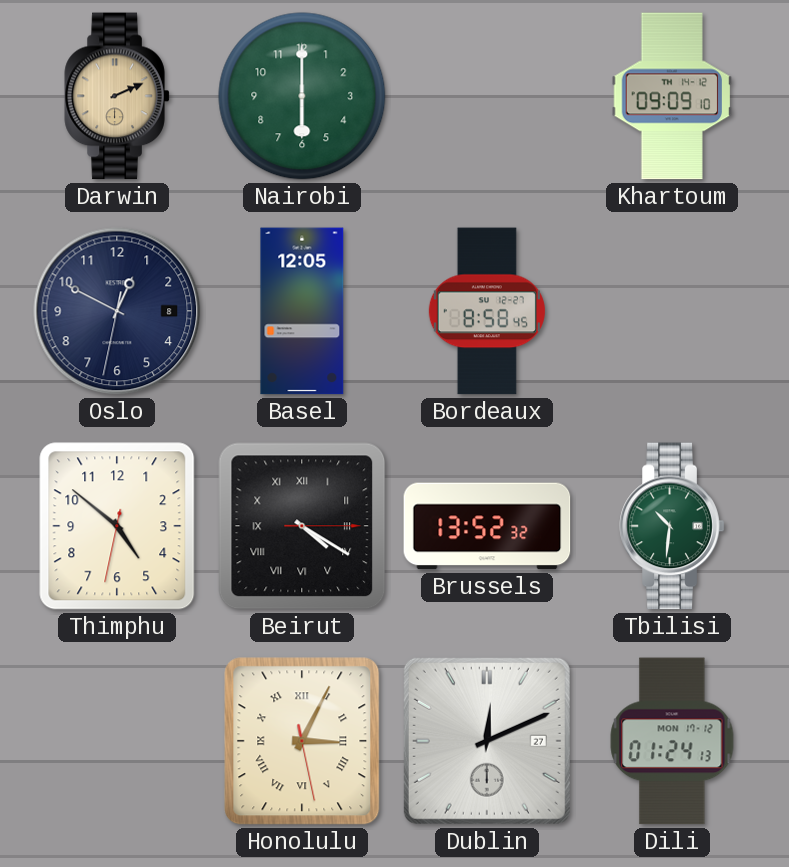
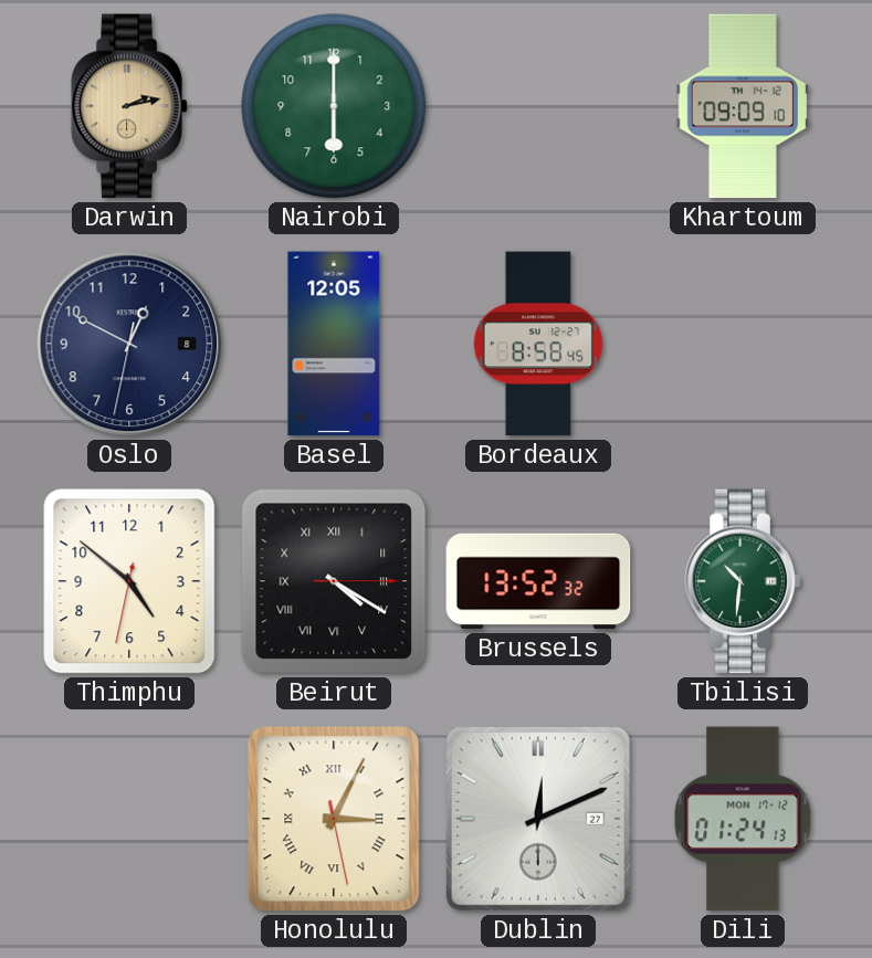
Darwin: 2:11 -> 2:13 (129, 106)
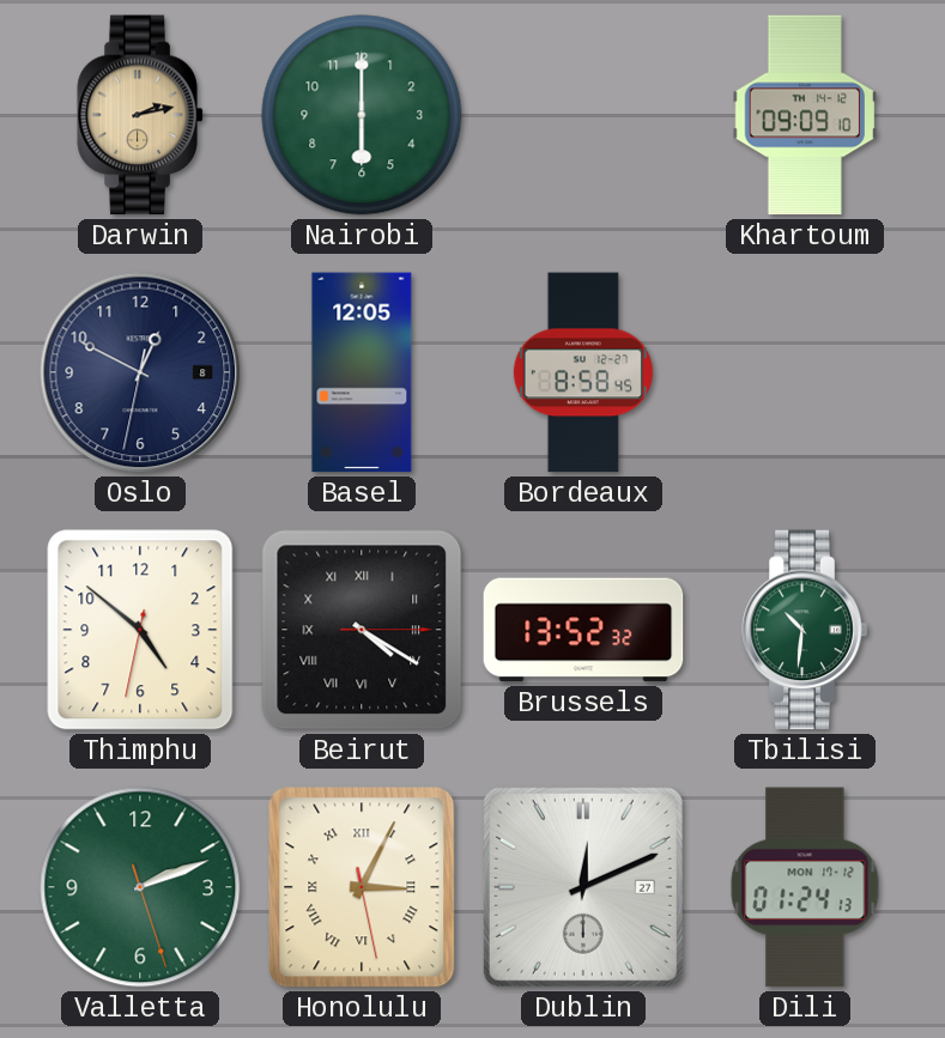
Valletta: none -> 2:11 (140, 887)
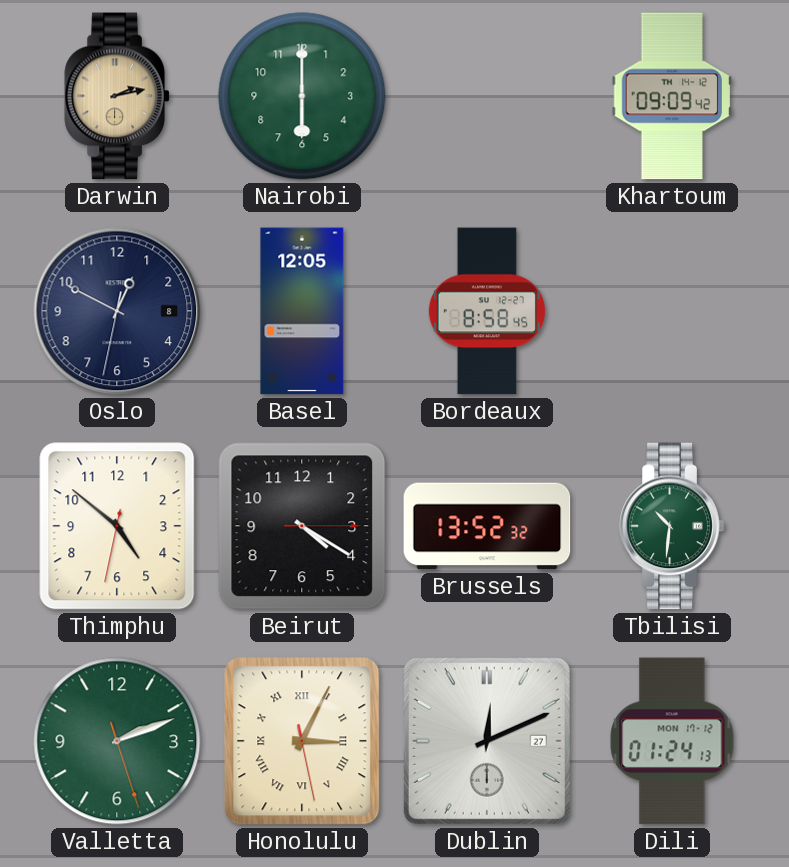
Khartoum: 09:09:10 -> 09:09:42 (672, 96)
Beirut numerals: Roman -> Arabic (302, 526)
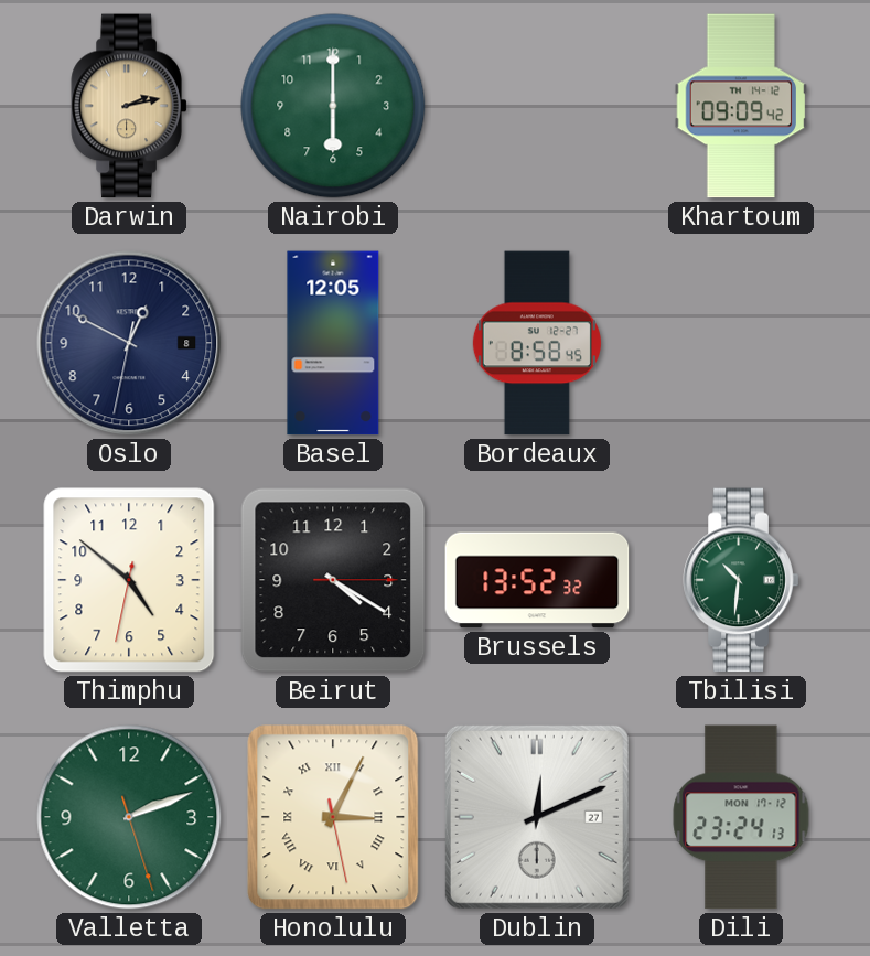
Dili: 01:24 -> 23:24 (741, 817)
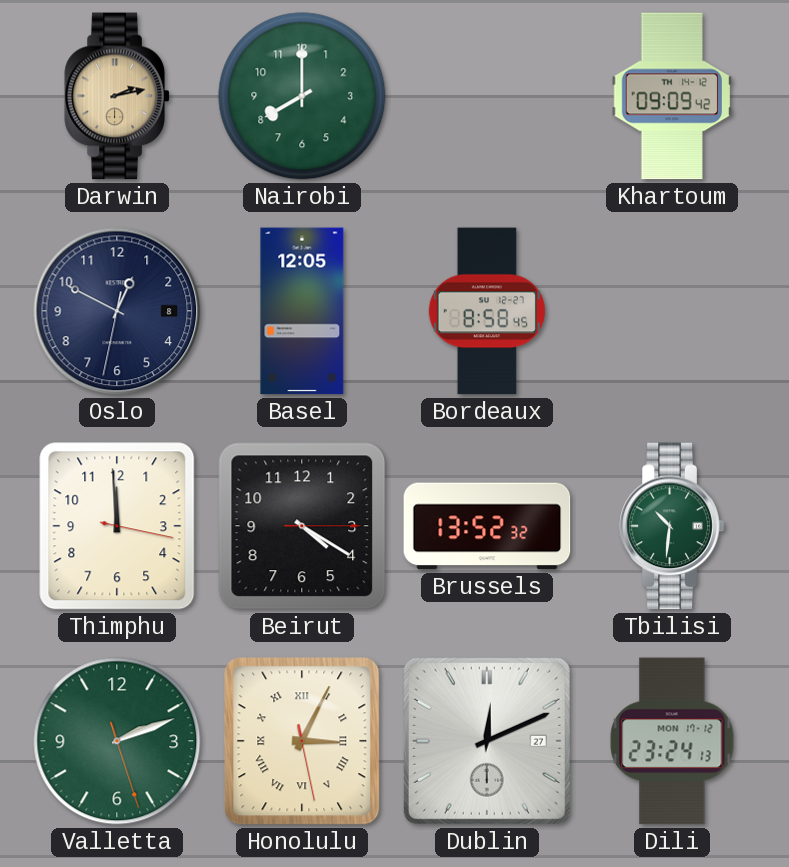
Nairobi: 6:00 -> 8:00 (302, 96)
Thimphu: 4:51 -> 11:59 (117, 526)
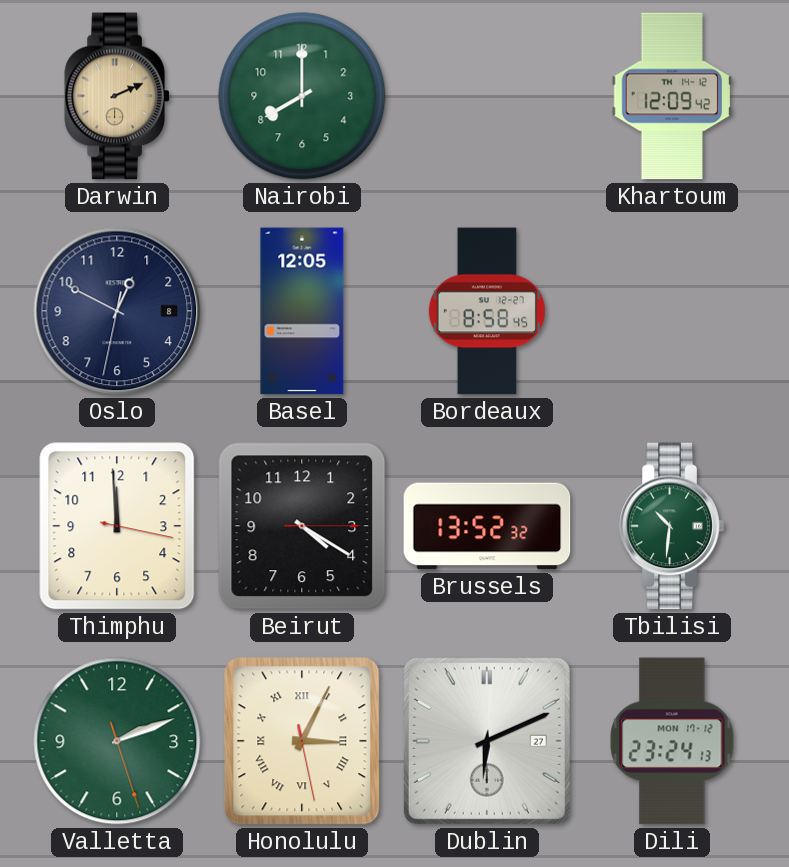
Darwin: 2:13 -> 2:11 (117, 96)
Khartoum: 09:09 -> 12:09 (672, 96)
Dublin: 12:11 -> 6:11 (487, 741)
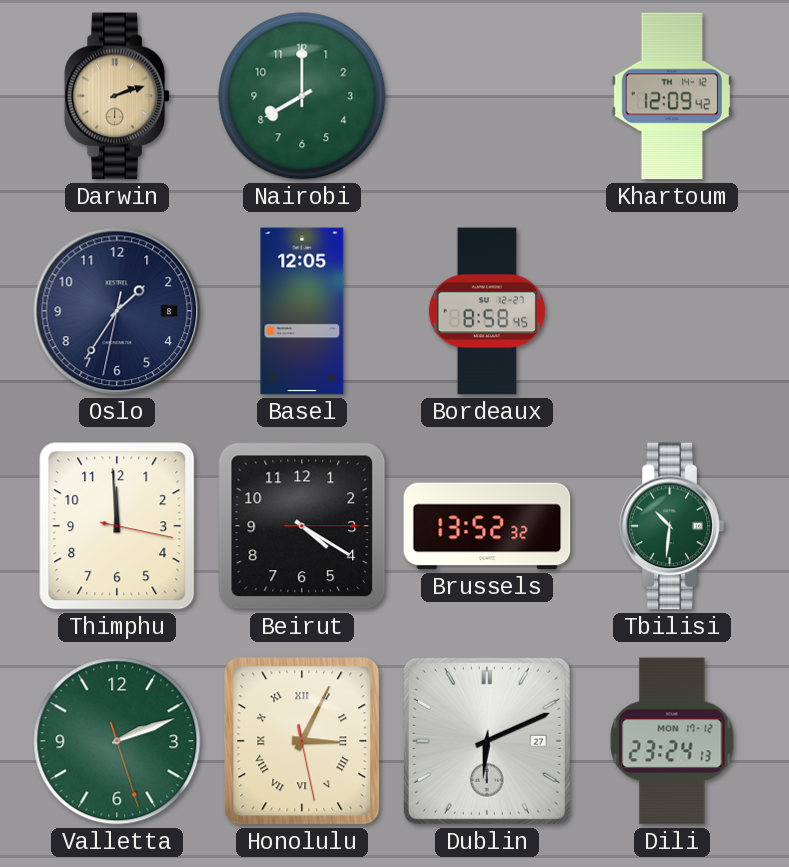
Darwin: 2:11 -> 2:12 (117, 96)
Oslo: 12:49 -> 1:35 (117, 311)
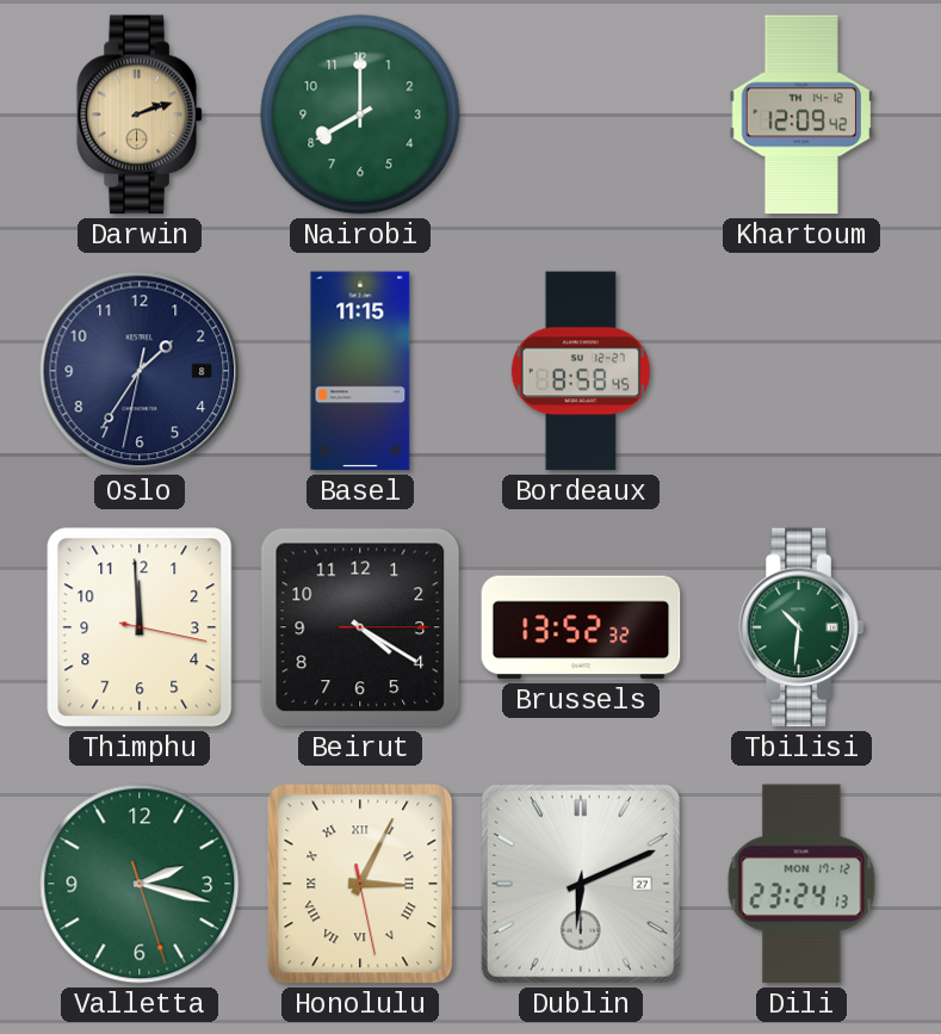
Basel: 12:05 -> 11:15 (360, 371)
Valletta: 2:11 -> 2:17 (140, 884)
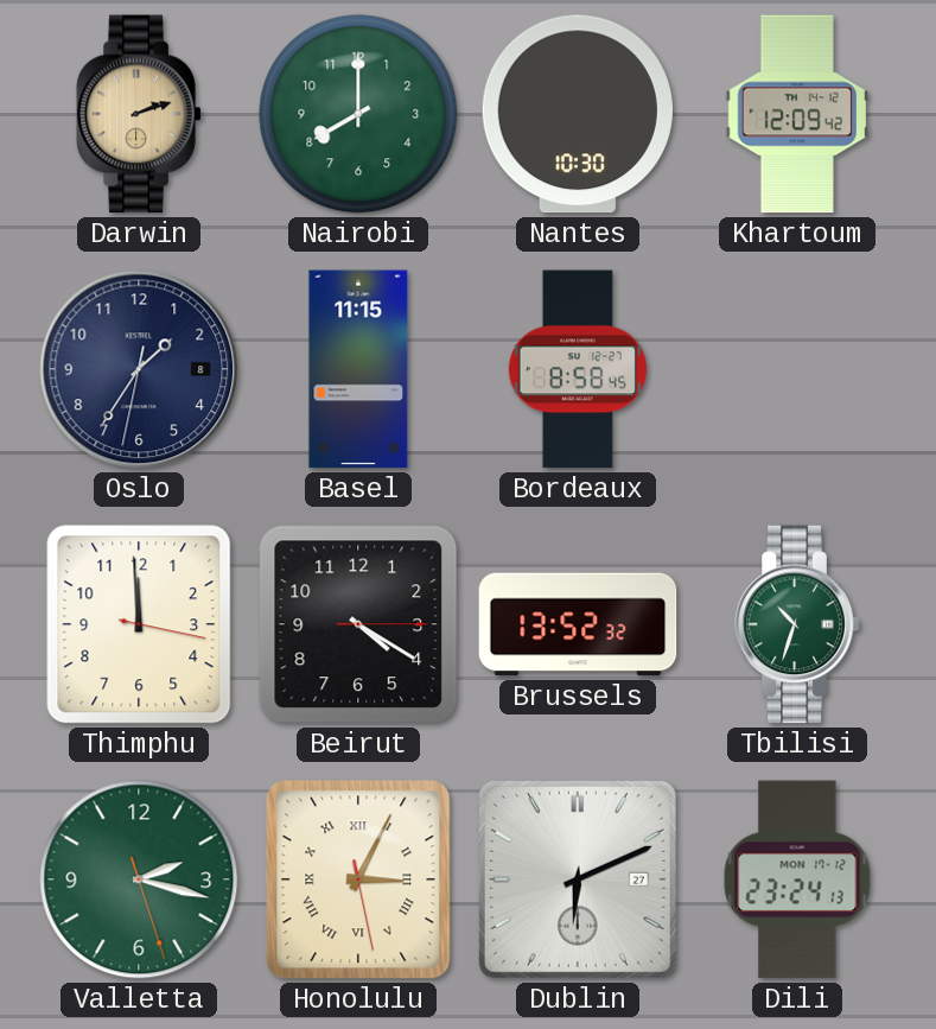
Nantes: none -> 10:30 (578, 114)
Tbilisi: 10:31 -> 10:33 (797, 624)
